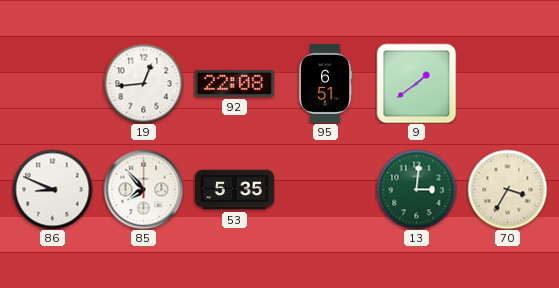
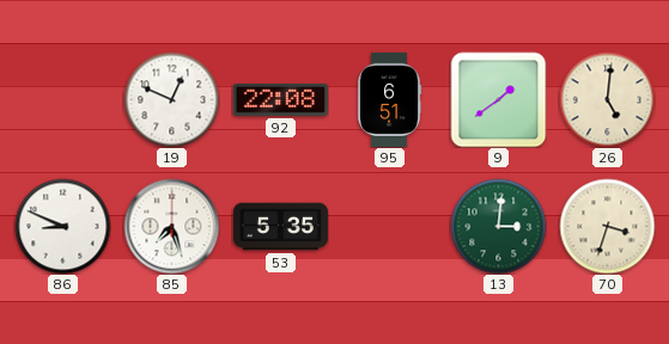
19: 12:44 -> 12:49 (171, 99)
26: none -> 5:01 (607, 99)
85: 7:53 -> 7:27 (171, 226)
70: 3:35 -> 3:33 (607, 226)
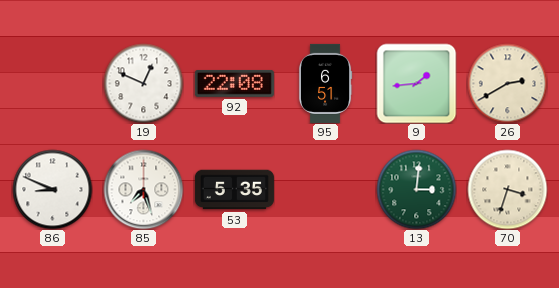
9: 1:39 -> 1:44 (416, 83)
26: 5:01 -> 2:40 (507, 83)
